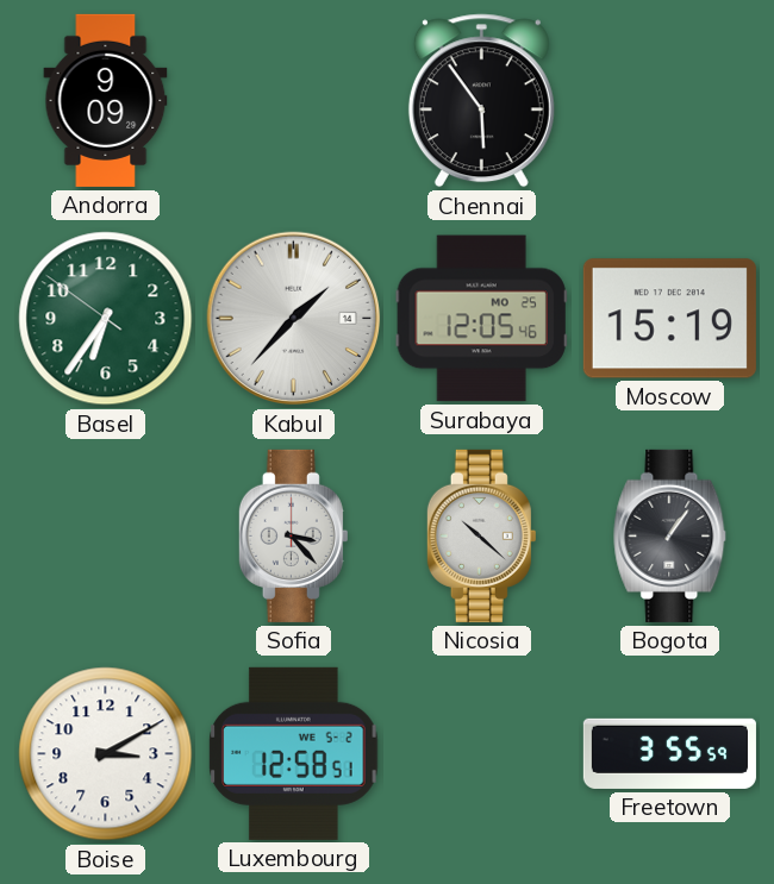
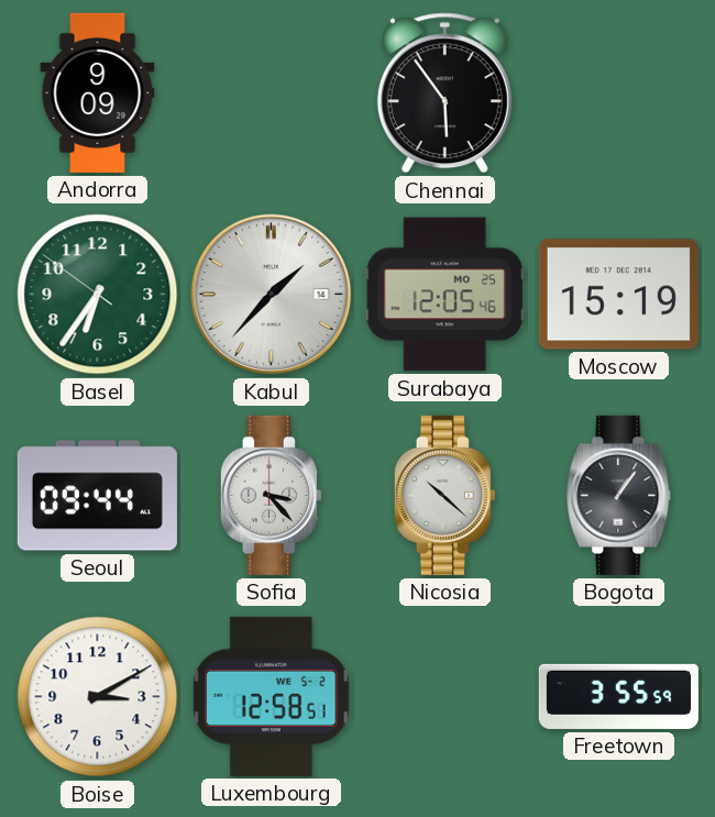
Seoul: none -> 09:44 (97, 496)
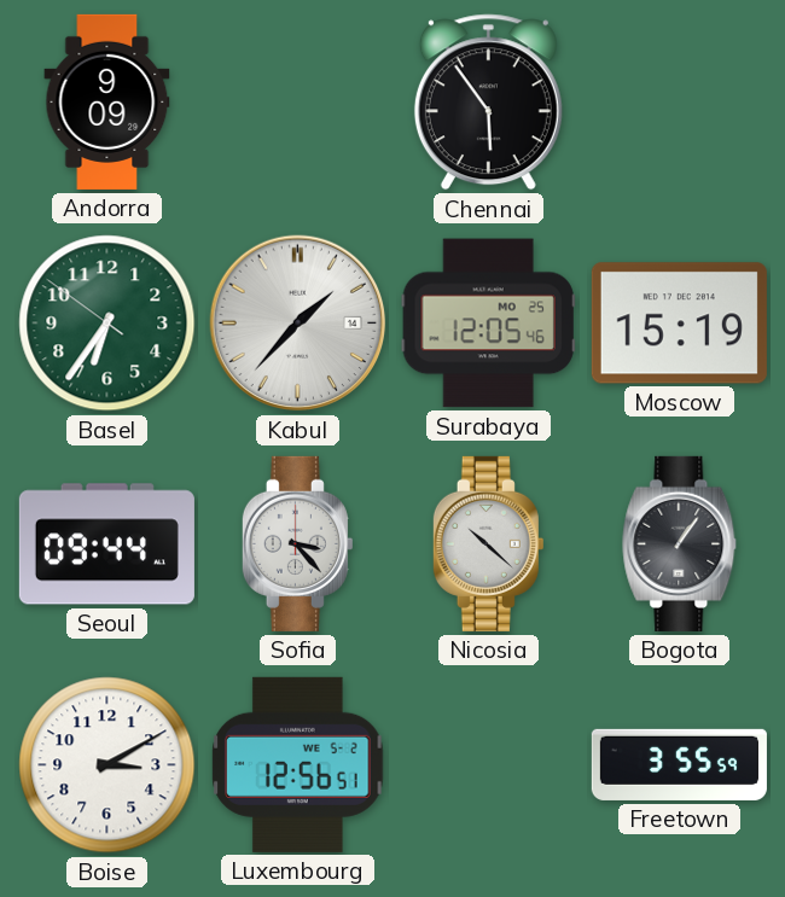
Luxembourg: 12:58 -> 12:56 (298, 764)
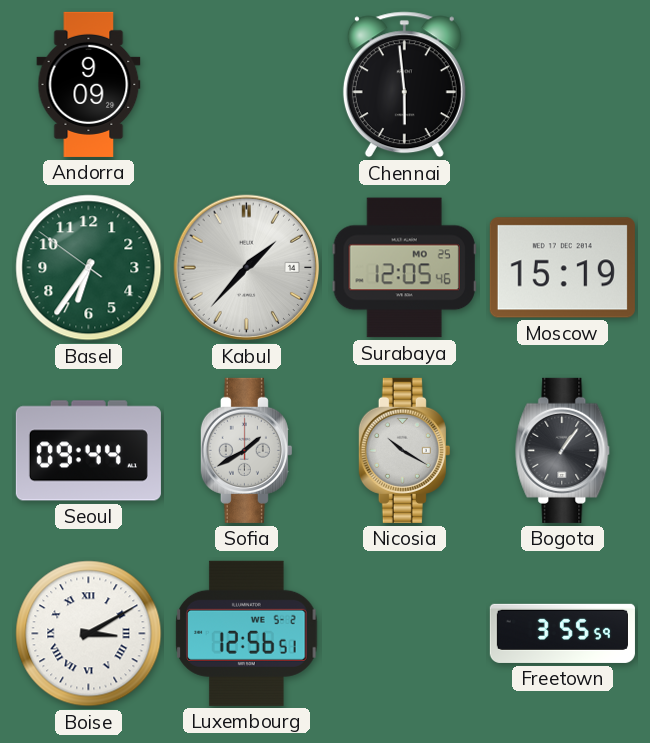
Chennai: 5:54 -> 5:59 (404, 85)
Sofia: 3:23 -> 1:40 (246, 450)
Nicosia: 10:22 -> 10:20 (404, 450)
Boise numerals: Arabic -> Roman (89, 634)
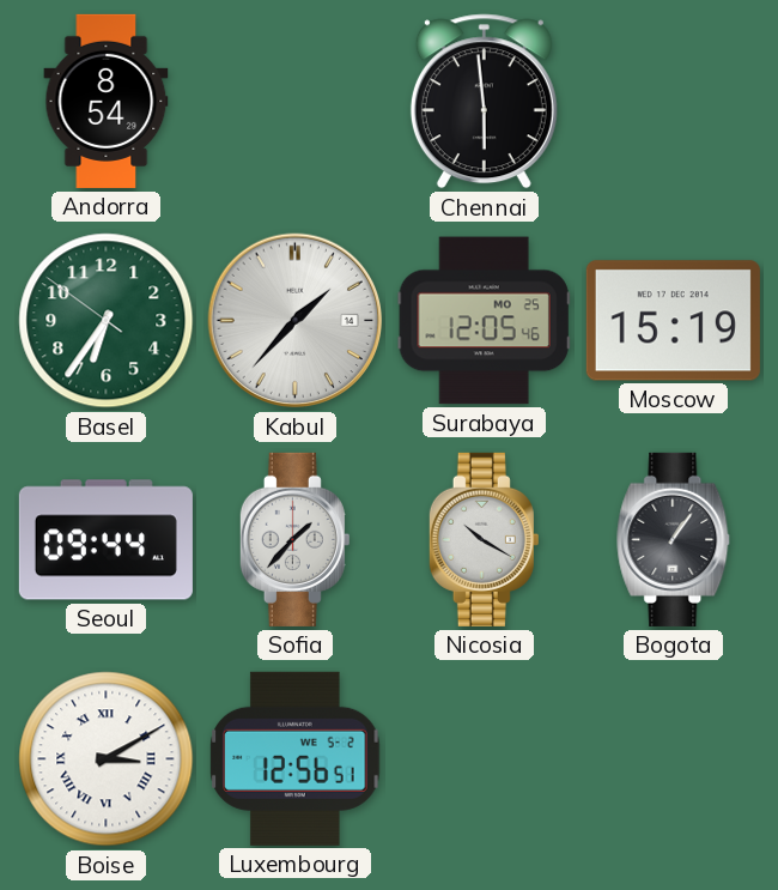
Andorra: 9:09 -> 8:54 (107, 101)
Sofia: 1:40 -> 1:37 (294, 539)
Freetown: 3:55 -> none (562, 633)
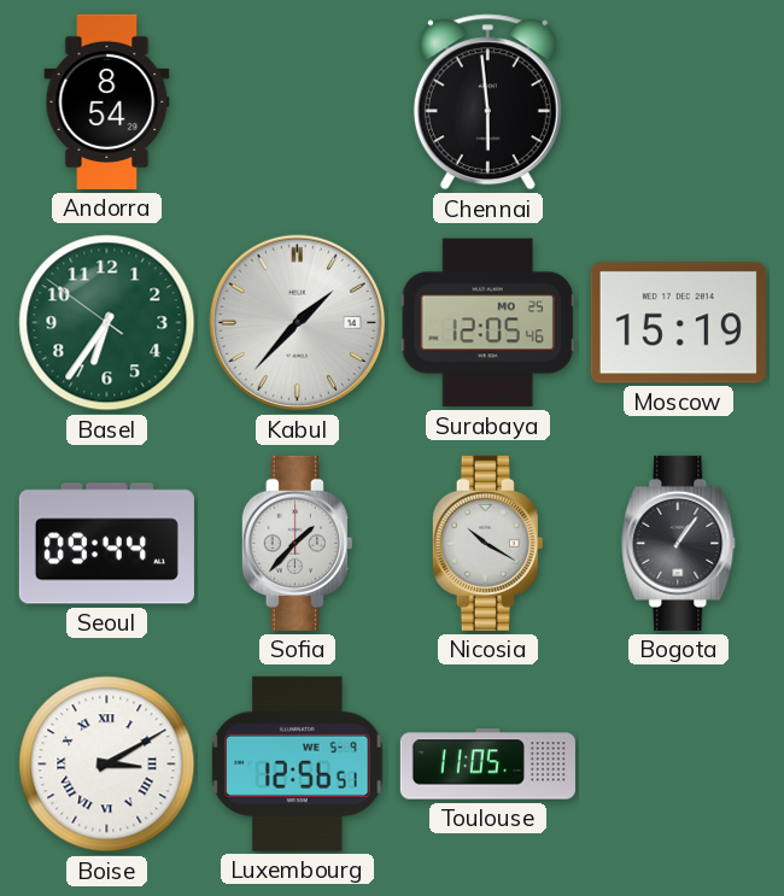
Luxembourg date: WE 5-2 -> WE 5-9 (298, 763)
Toulouse: none -> 11:05 (487, 765)
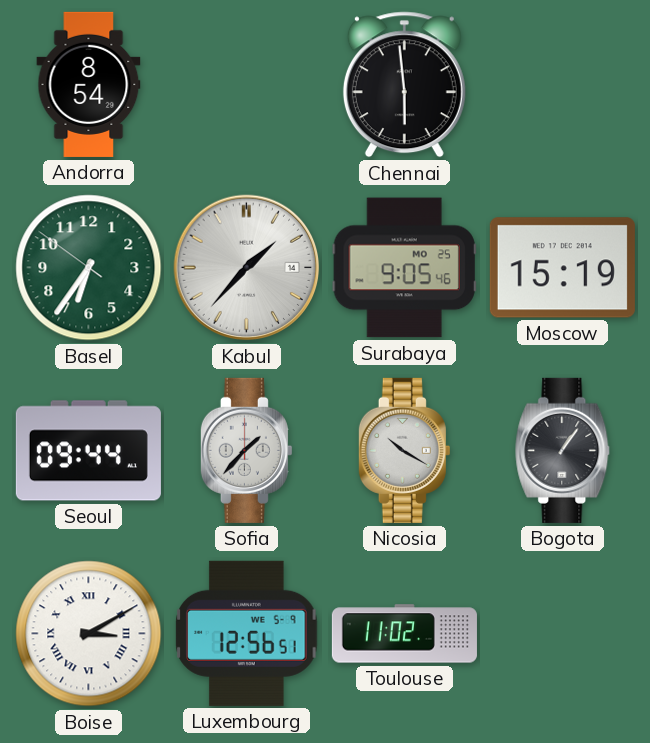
Surabaya: 12:05 -> 9:05 (404, 268)
Toulouse: 11:05 -> 11:02 (404, 634)
